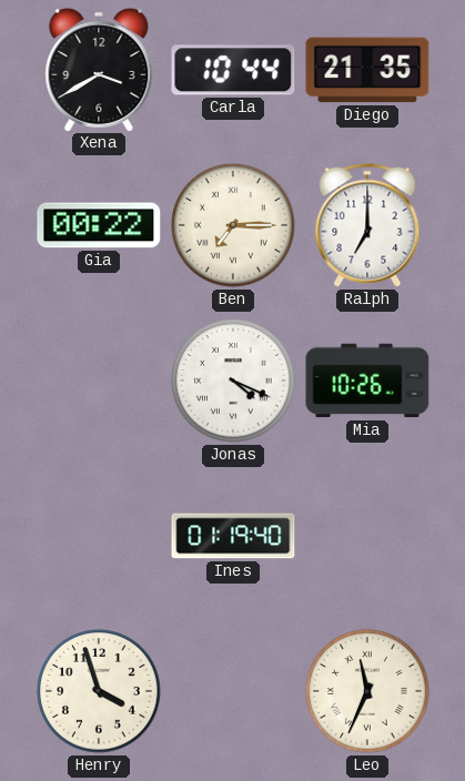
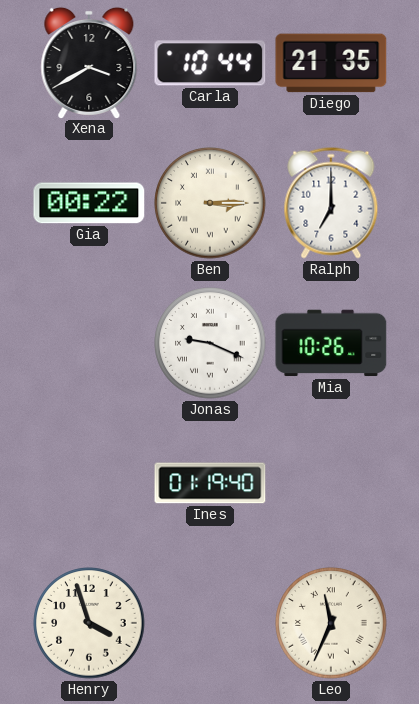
Ben: 7:15 -> 3:15 (210, 203)
Jonas: 4:19 -> 9:19 (210, 343)
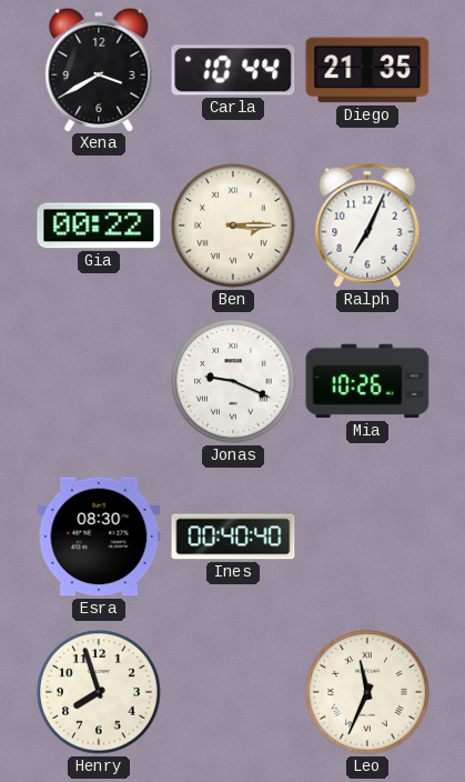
Ralph: 7:00 -> 7:04 (367, 225)
Esra: none -> 08:30 (99, 537)
Ines: 01:19 -> 00:40 (233, 537)
Henry: 3:57 -> 7:57 (99, 692)
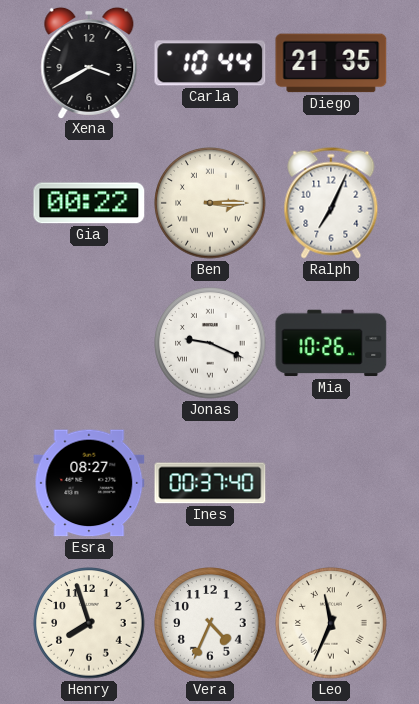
Esra: 08:30 -> 08:27 (89, 483)
Ines: 00:40 -> 00:37 (210, 483)
Vera: none -> 4:34 (210, 623)
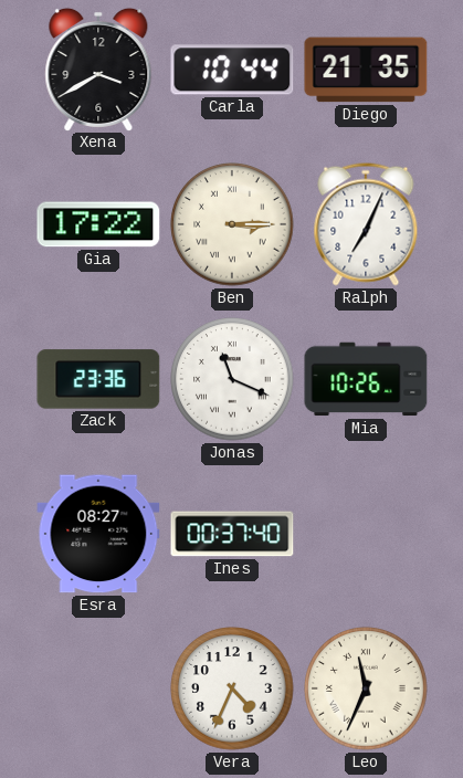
Gia: 00:22 -> 17:22 (98, 224)
Zack: none -> 23:36 (98, 379)
Jonas: 9:19 -> 11:19 (232, 379)
Henry: 7:57 -> none (89, 623)
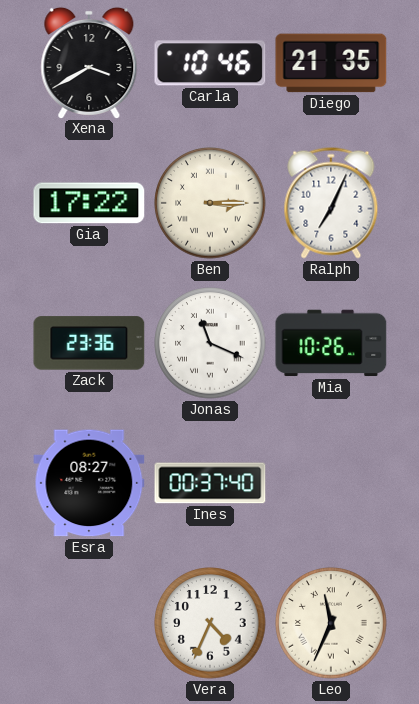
Carla: 10:44 -> 10:46 (210, 63)
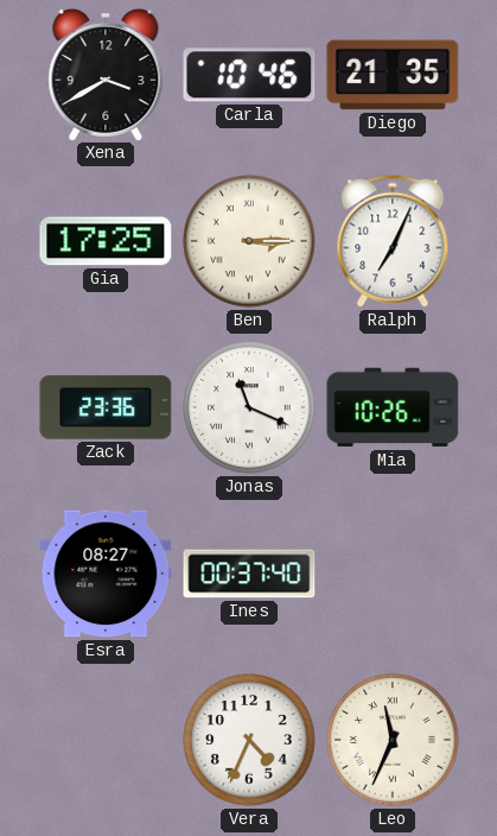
Gia: 17:22 -> 17:25 (106, 241)
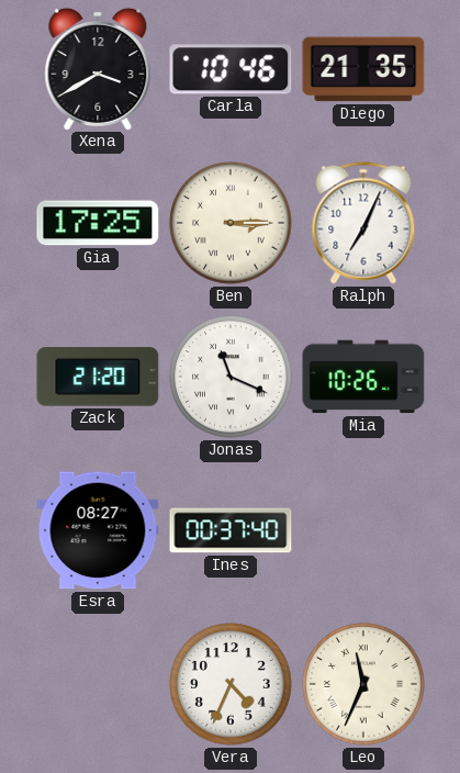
Zack: 23:36 -> 21:20 (98, 377)
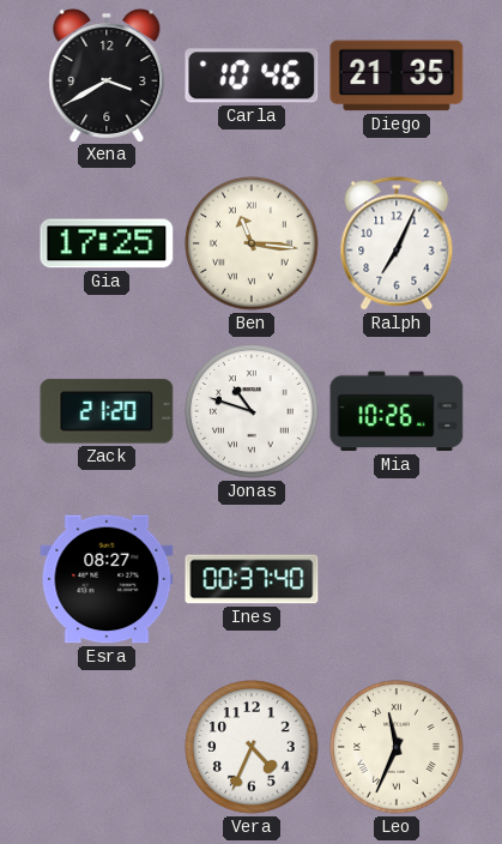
Ben: 3:15 -> 11:16 (252, 243)
Jonas: 11:19 -> 10:48 (252, 411)
